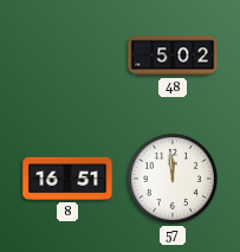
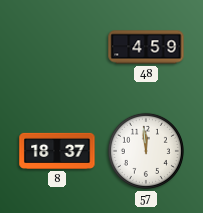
48: 5:02 -> 4:59 (146, 47)
8: 16:51 -> 18:37 (57, 151)
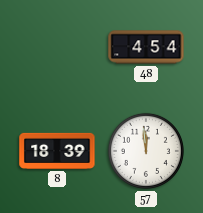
48: 4:59 -> 4:54 (146, 47)
8: 18:37 -> 18:39 (57, 151)
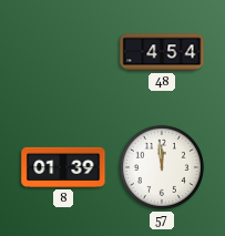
8: 18:39 -> 01:39 (63, 167)
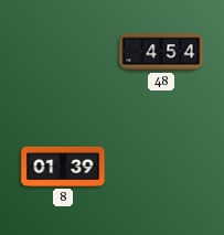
57: 11:59 -> none (162, 167)
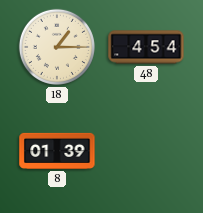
18: none -> 1:15 (57, 47)
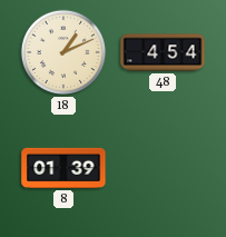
18: 1:15 -> 1:11 (63, 52)
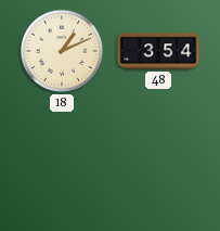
48: 4:54 -> 3:54 (158, 51)
8: 01:39 -> none (63, 168)
